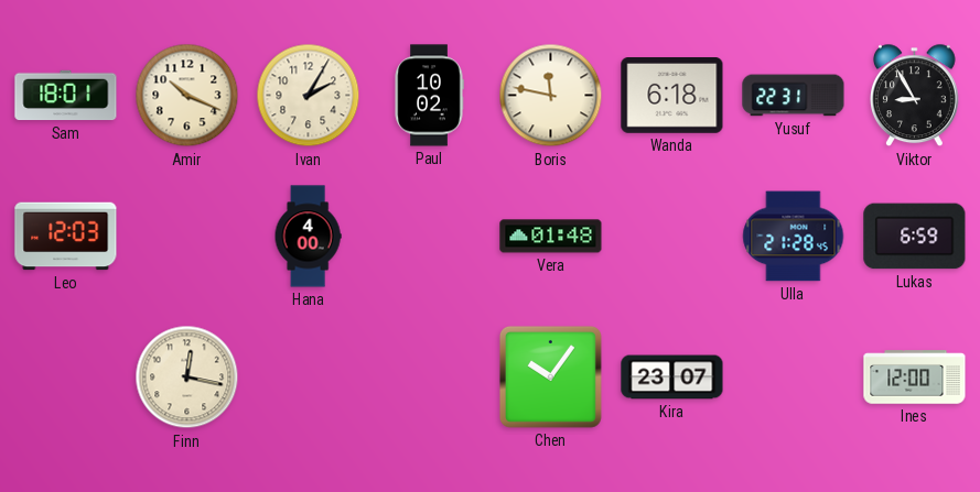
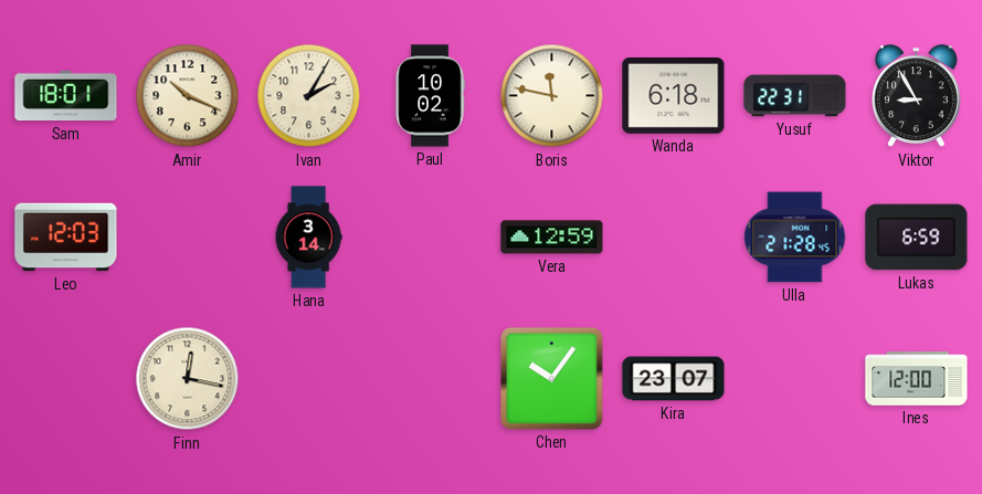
Hana: 4:00 -> 3:14 (308, 238)
Vera: 01:48 -> 12:59 (552, 238)
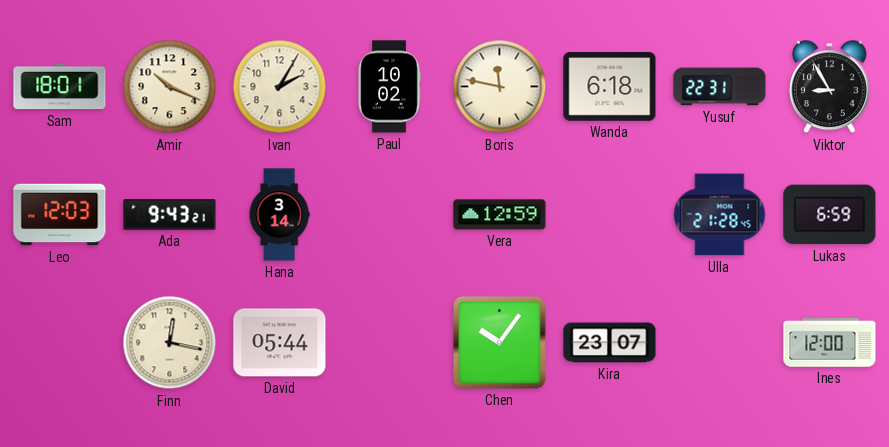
Ada: none -> 9:43 (170, 215)
David: none -> 05:44 (280, 343)
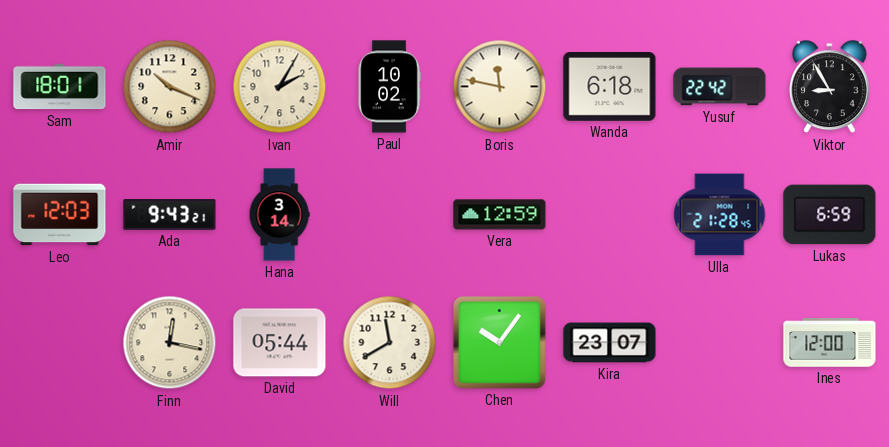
Yusuf: 22:31 -> 22:42 (720, 87)
Will: none -> 11:40 (390, 343)
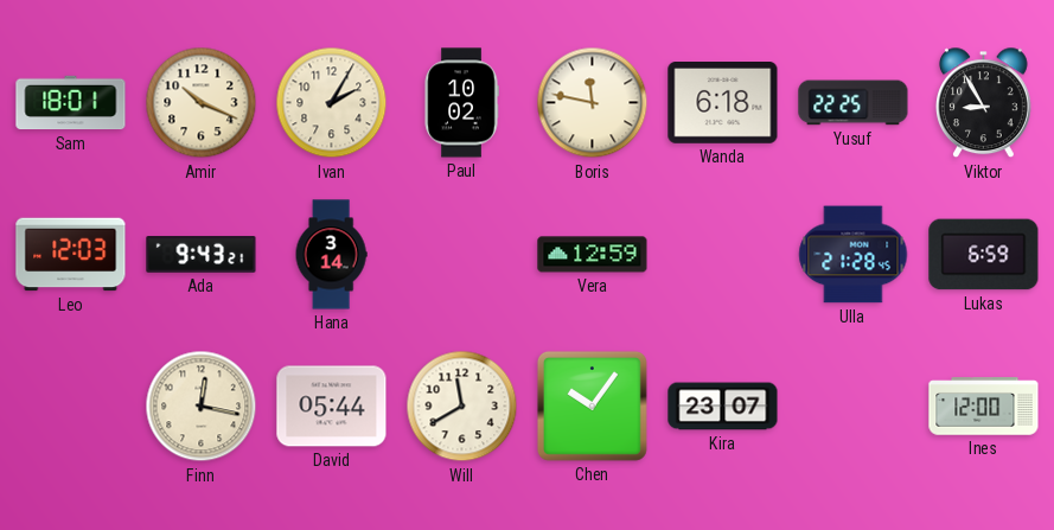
Yusuf: 22:42 -> 22:25 (854, 103)
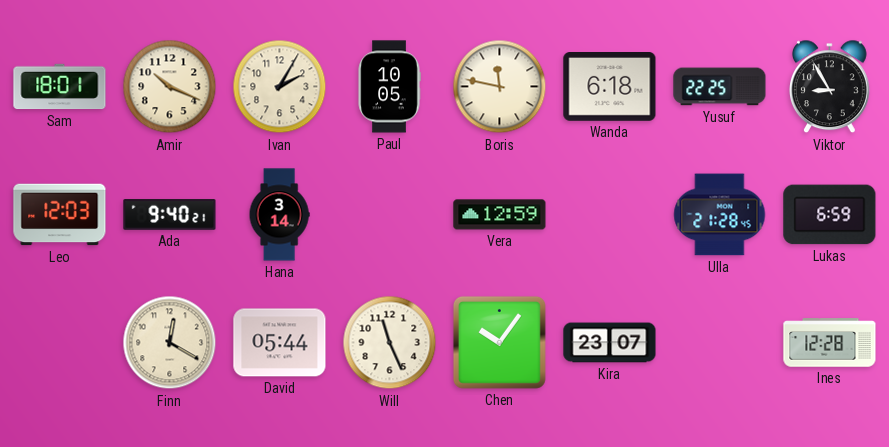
Paul: 10:02 -> 10:05 (389, 87)
Ada: 9:43 -> 9:40 (170, 215)
Finn: 12:17 -> 12:20 (170, 343)
Will: 11:40 -> 11:26 (390, 343)
Ines: 12:00 -> 12:28 (830, 343)
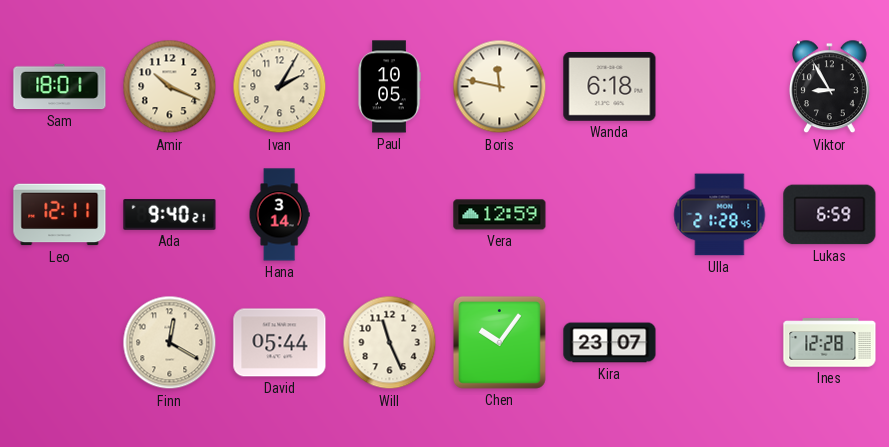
Yusuf: 22:25 -> none (720, 87)
Leo: 12:03 -> 12:11 (60, 215)
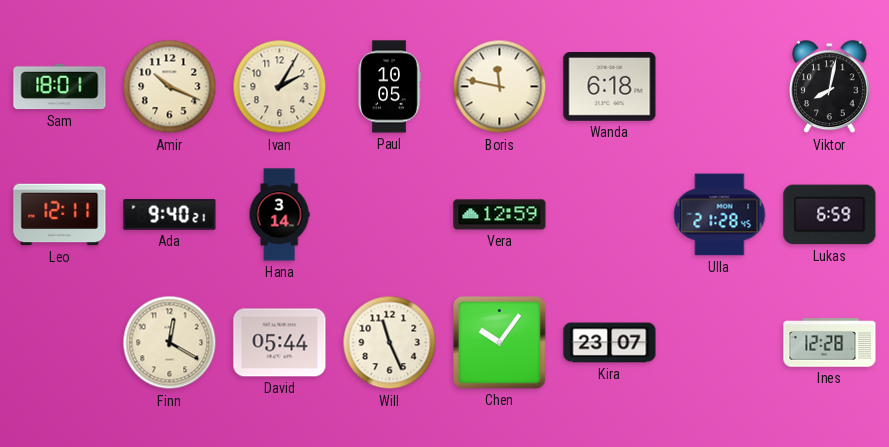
Viktor: 8:55 -> 8:02 (830, 87)
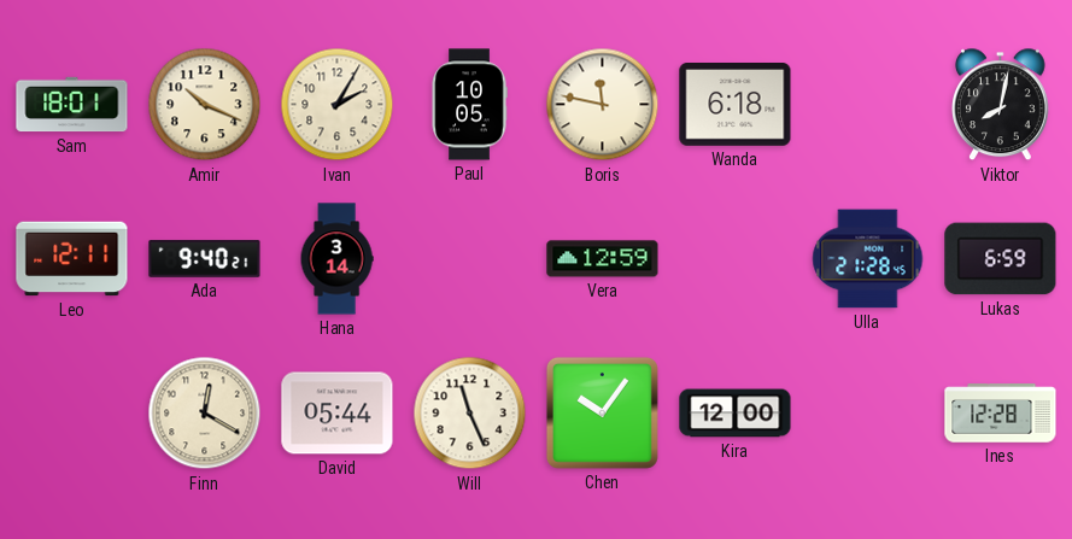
Kira: 23:07 -> 12:00 (736, 414)
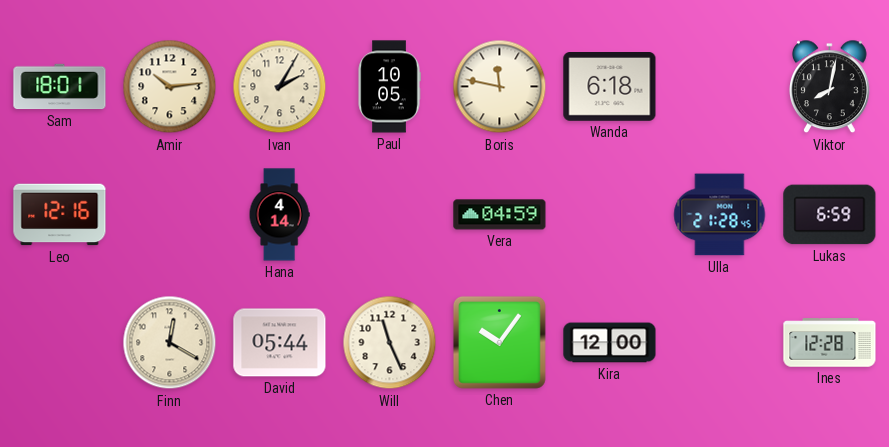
Amir: 10:19 -> 10:14 (170, 87)
Leo: 12:11 -> 12:16 (60, 215)
Ada: 9:40 -> none (205, 259)
Hana: 3:14 -> 4:14 (279, 215)
Vera: 12:59 -> 04:59 (500, 215)
